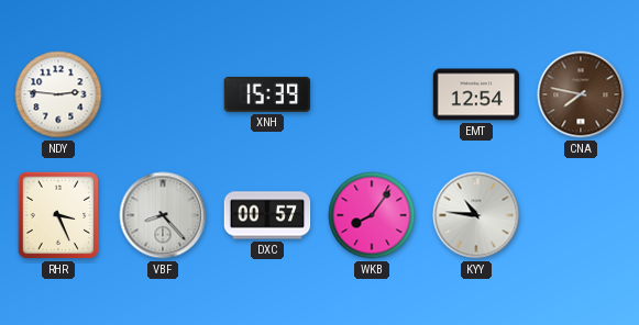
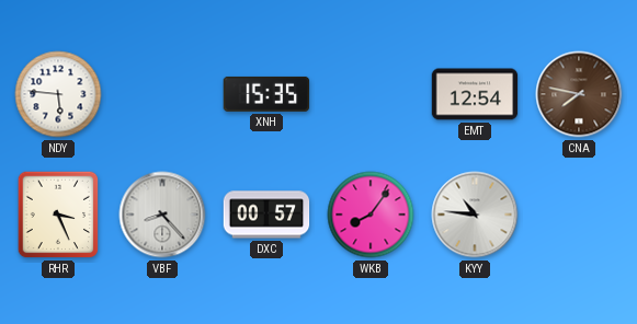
NDY: 2:46 -> 5:46 (58, 94)
XNH: 15:39 -> 15:35 (266, 94)
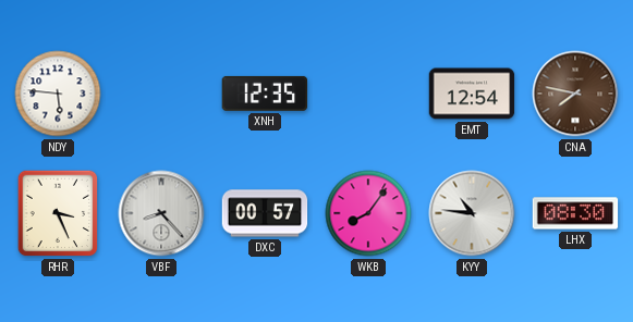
XNH: 15:35 -> 12:35 (265, 94)
LHX: none -> 08:30 (575, 213)
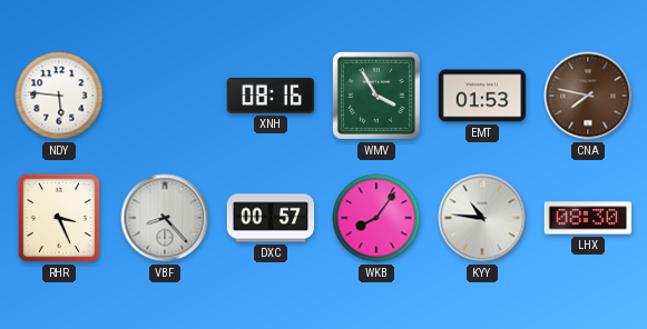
XNH: 12:35 -> 08:16 (271, 96)
WMV: none -> 3:55 (376, 96)
EMT: 12:54 -> 01:53 (482, 96)
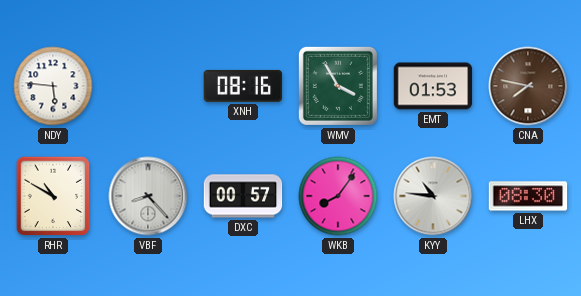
RHR: 3:26 -> 10:50 (53, 196)
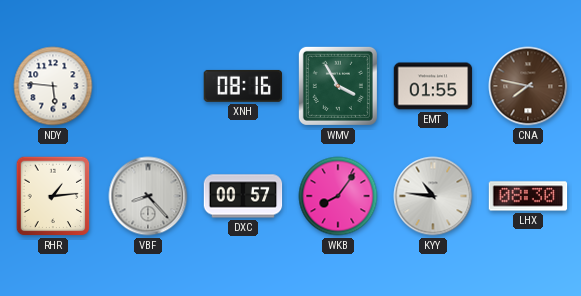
EMT: 01:53 -> 01:55 (433, 86)
RHR: 10:50 -> 1:14 (53, 196)
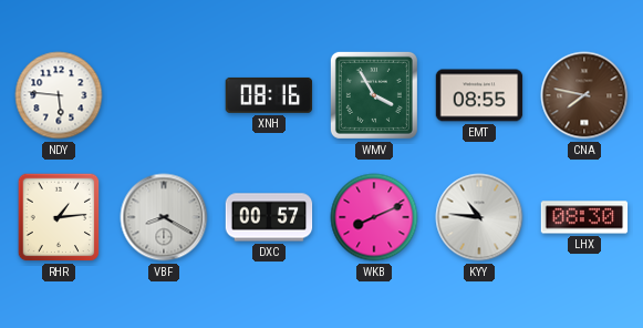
EMT: 01:55 -> 08:55 (479, 95)
VBF: 8:23 -> 8:20 (164, 217)
WKB: 8:06 -> 8:11 (374, 217)
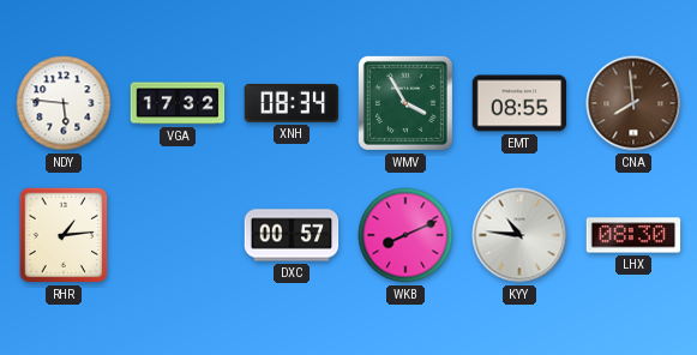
VGA: none -> 17:32 (178, 103)
XNH: 08:16 -> 08:34 (292, 103)
CNA: 7:47 -> 7:59 (633, 103)
VBF: 8:20 -> none (164, 217)
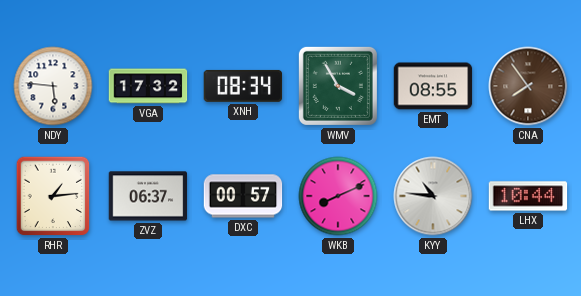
CNA: 7:59 -> 7:54 (528, 86)
ZVZ: none -> 06:37 (148, 196)
LHX: 08:30 -> 10:44 (528, 196)
